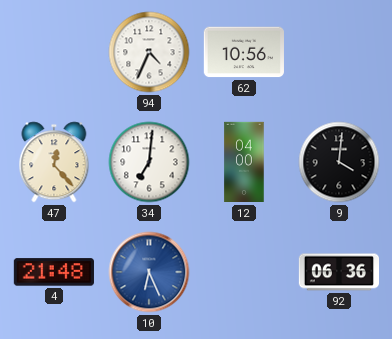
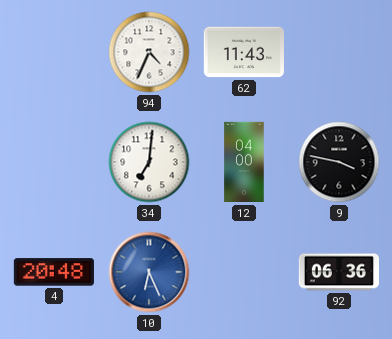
62: 10:56 -> 11:43 (243, 52)
47: 12:23 -> none (54, 162)
9: 4:01 -> 3:47 (339, 162)
4: 21:48 -> 20:48 (54, 272)
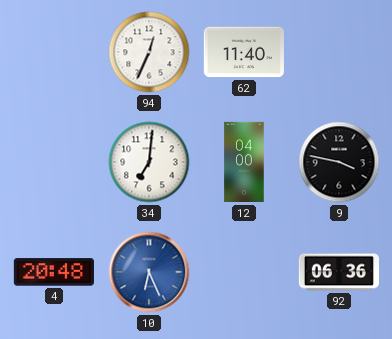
94: 4:34 -> 12:34 (149, 52)
62: 11:43 -> 11:40 (243, 52)
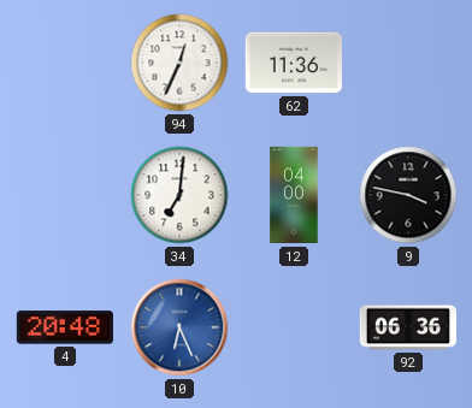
62: 11:40 -> 11:36 (293, 63)
